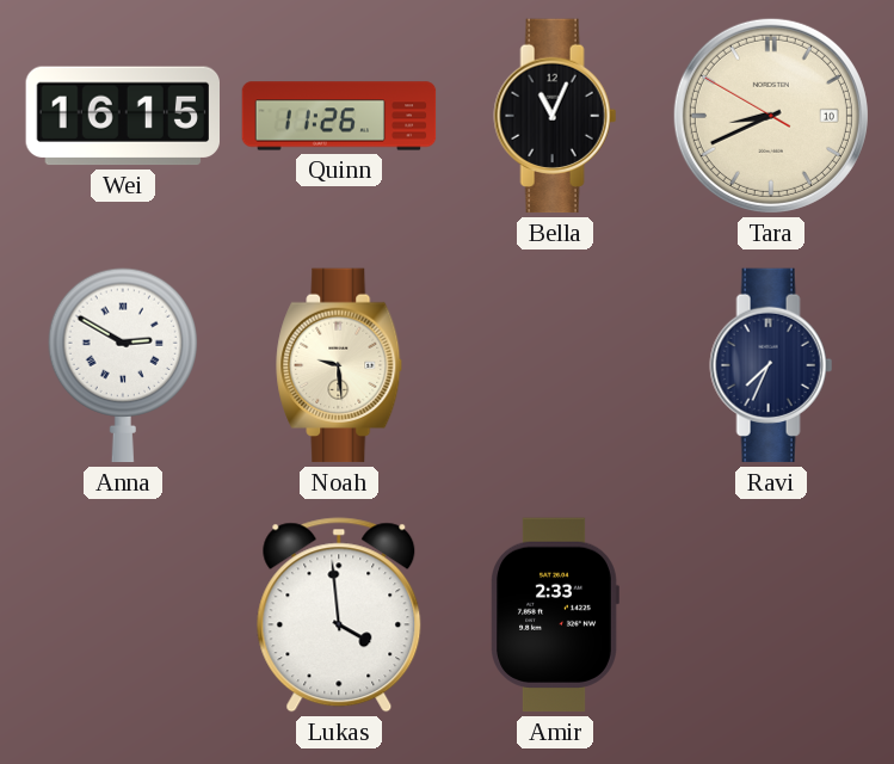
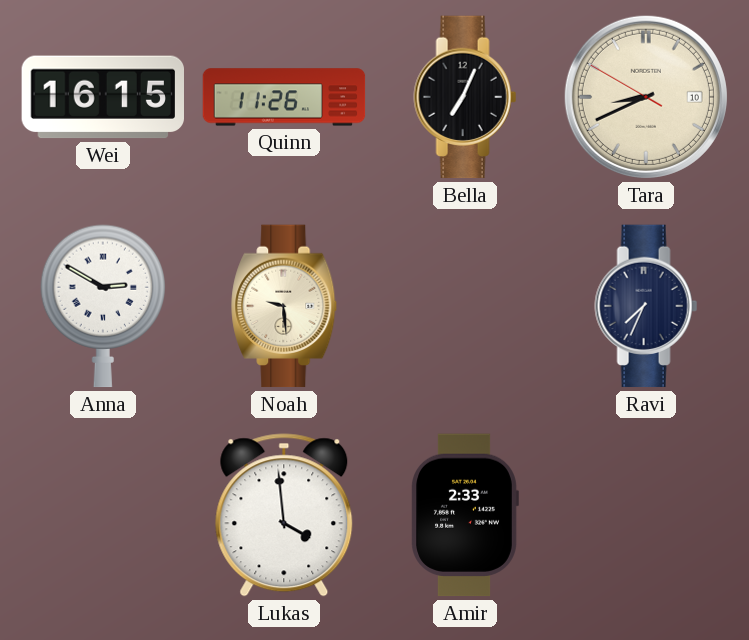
Bella: 11:04 -> 7:04 (465, 97)
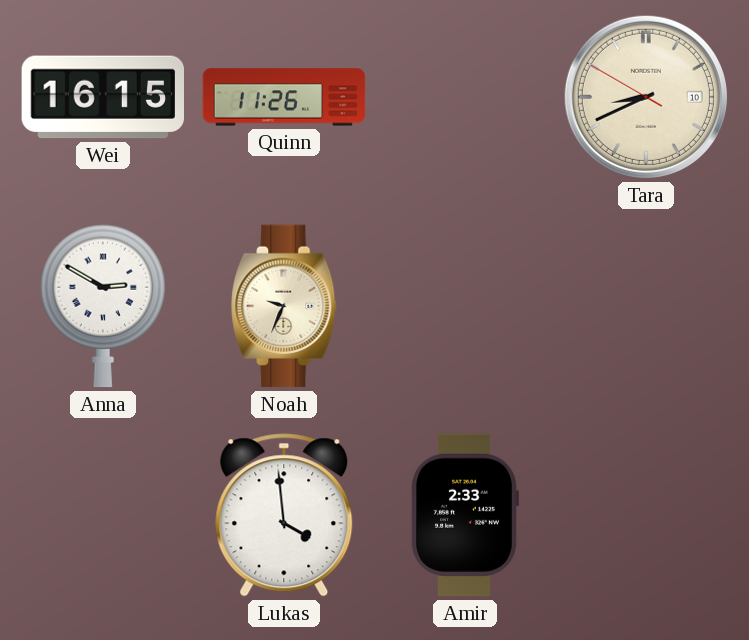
Bella: 7:04 -> none (465, 97)
Noah: 9:29 -> 9:34 (285, 306)
Ravi: 7:34 -> none (646, 306)
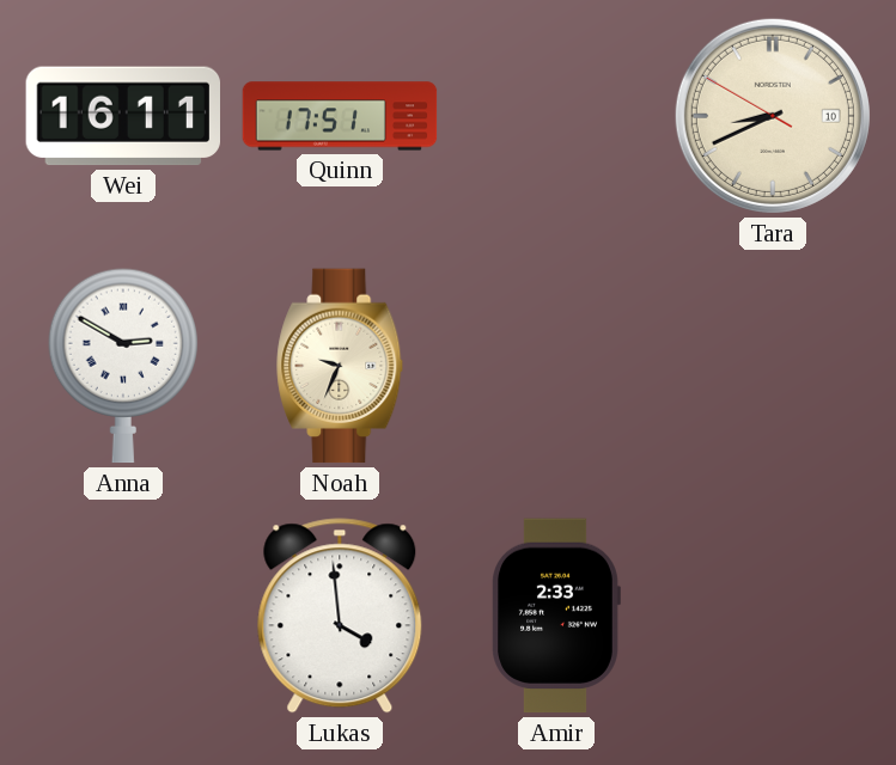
Wei: 16:15 -> 16:11 (122, 116)
Quinn: 11:26 -> 17:51 (340, 116)
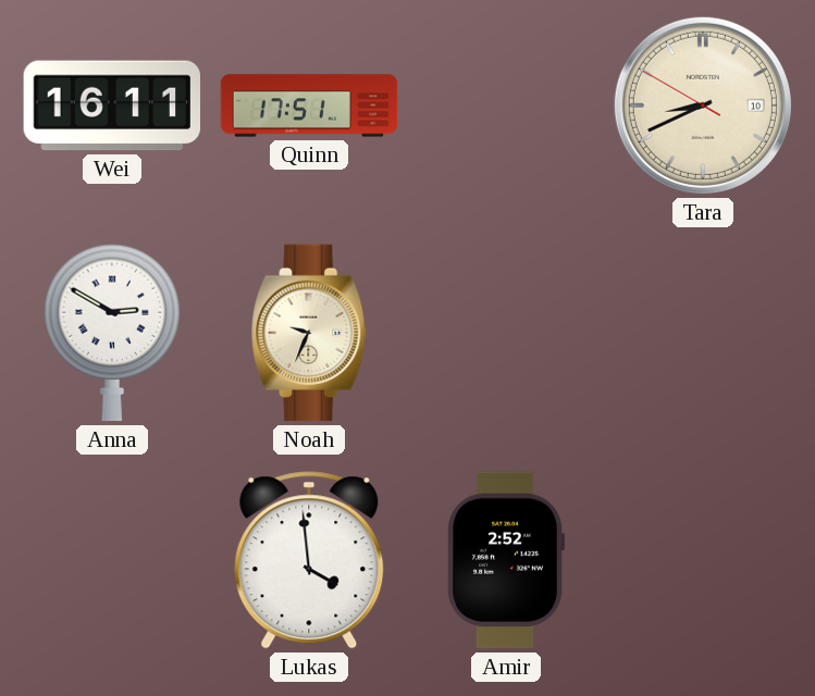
Amir: 2:33 -> 2:52 (506, 560)
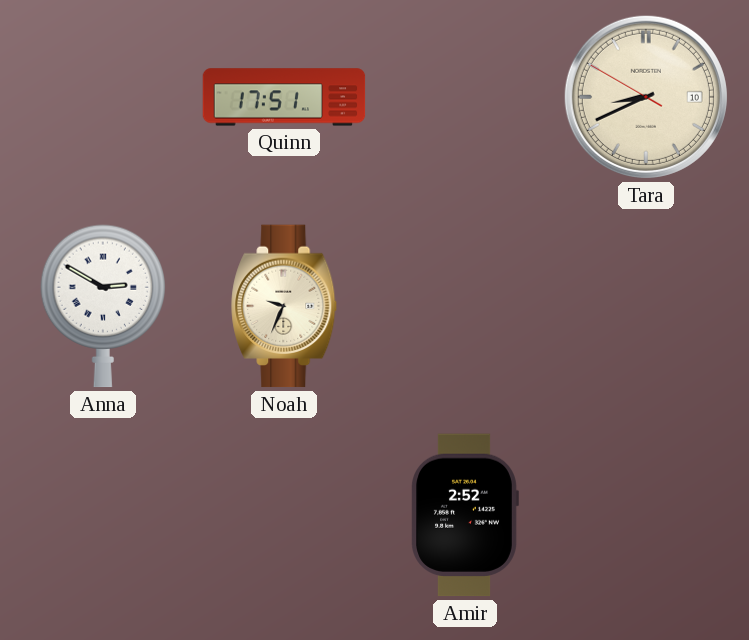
Wei: 16:11 -> none (111, 105)
Lukas: 3:59 -> none (309, 560)
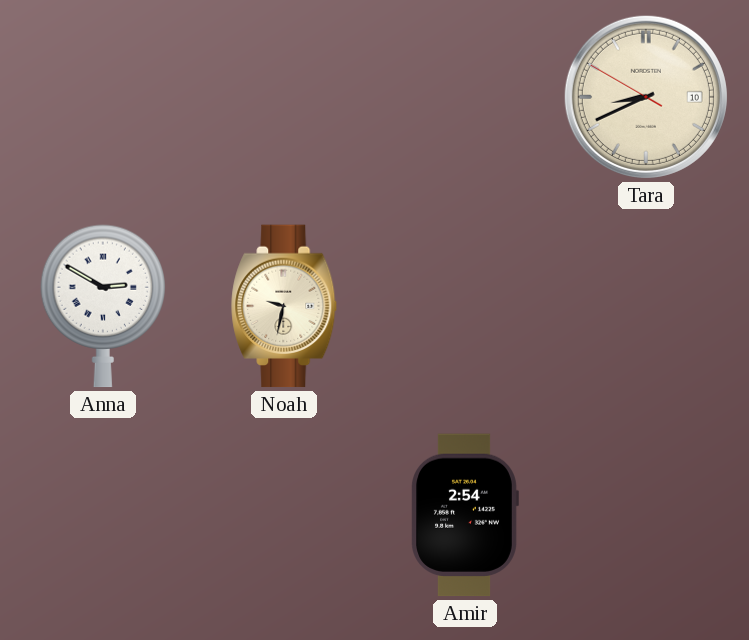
Quinn: 17:51 -> none (284, 97)
Noah: 9:34 -> 9:32 (285, 306)
Amir: 2:52 -> 2:54 (465, 515)
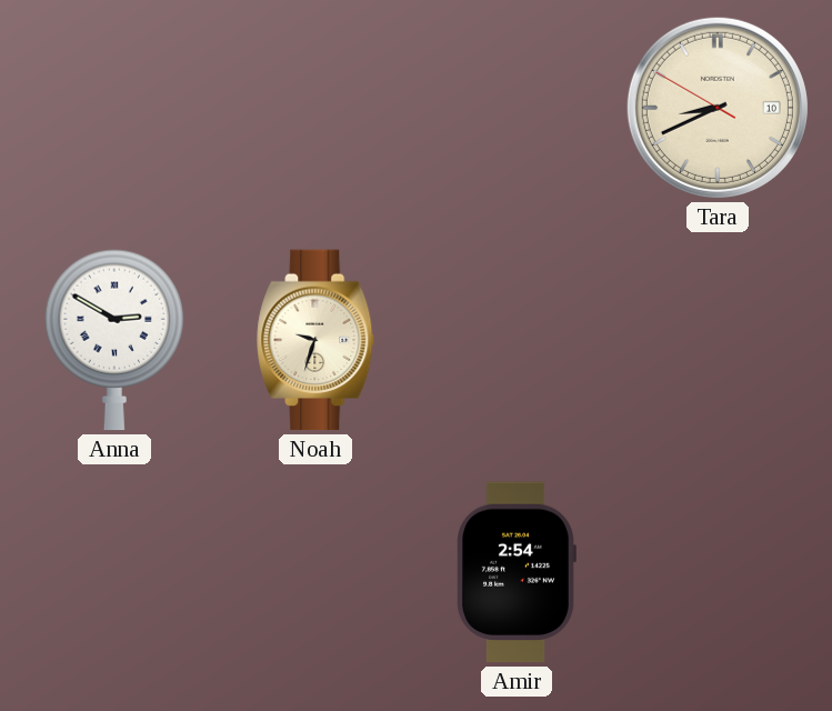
Noah: 9:32 -> 9:33 (317, 340)
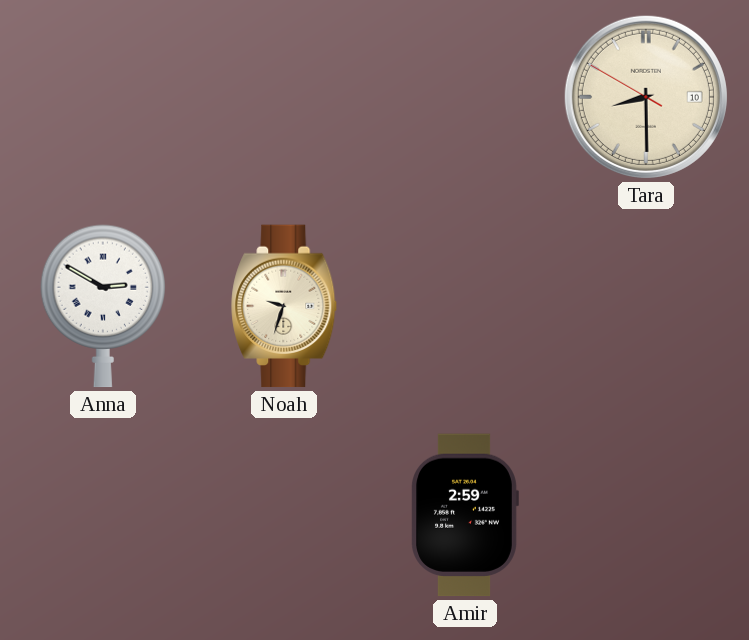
Tara: 8:40 -> 8:29 (646, 97)
Amir: 2:54 -> 2:59 (465, 515)
